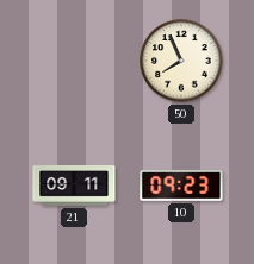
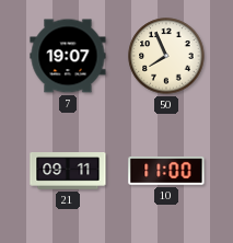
7: none -> 19:07 (68, 56)
10: 09:23 -> 11:00 (166, 171)
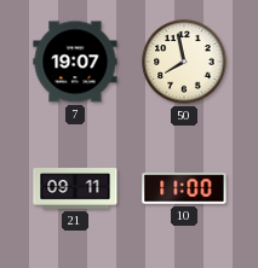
50: 7:56 -> 7:58 (184, 62)
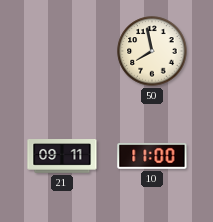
7: 19:07 -> none (75, 62)
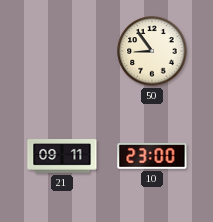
50: 7:58 -> 8:54 (152, 51)
10: 11:00 -> 23:00 (152, 156)
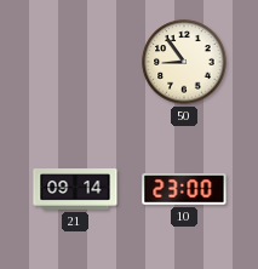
21: 09:11 -> 09:14 (75, 189)
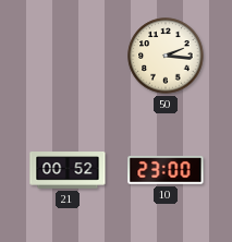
50: 8:54 -> 2:16 (166, 56)
21: 09:14 -> 00:52 (68, 170)
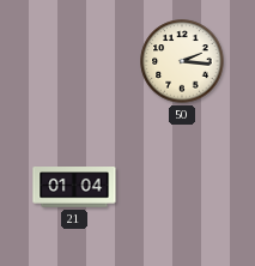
21: 00:52 -> 01:04 (74, 187)
10: 23:00 -> none (166, 170)
